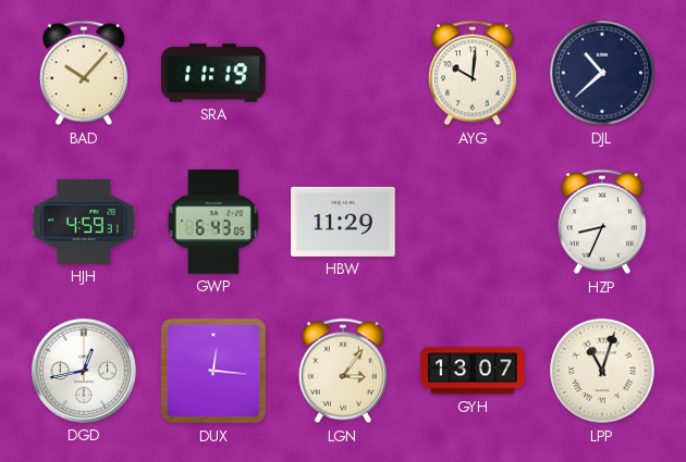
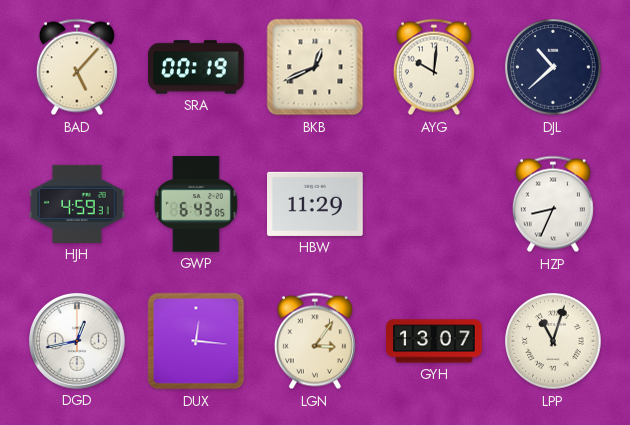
BAD: 10:07 -> 5:07 (77, 67)
SRA: 11:19 -> 00:19 (196, 67)
BKB: none -> 12:41 (315, 67)
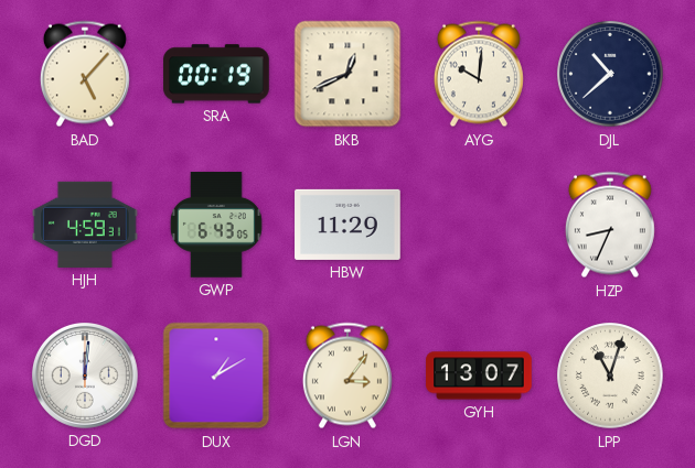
DGD: 12:43 -> 12:01 (85, 376)
DUX: 12:16 -> 1:10 (216, 376)
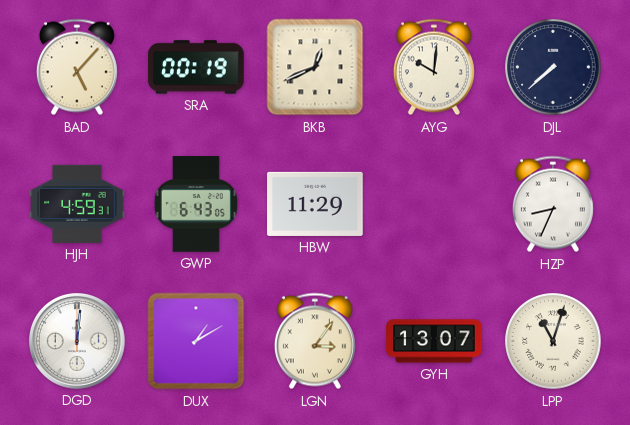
DJL: 10:38 -> 7:38 (553, 67)
